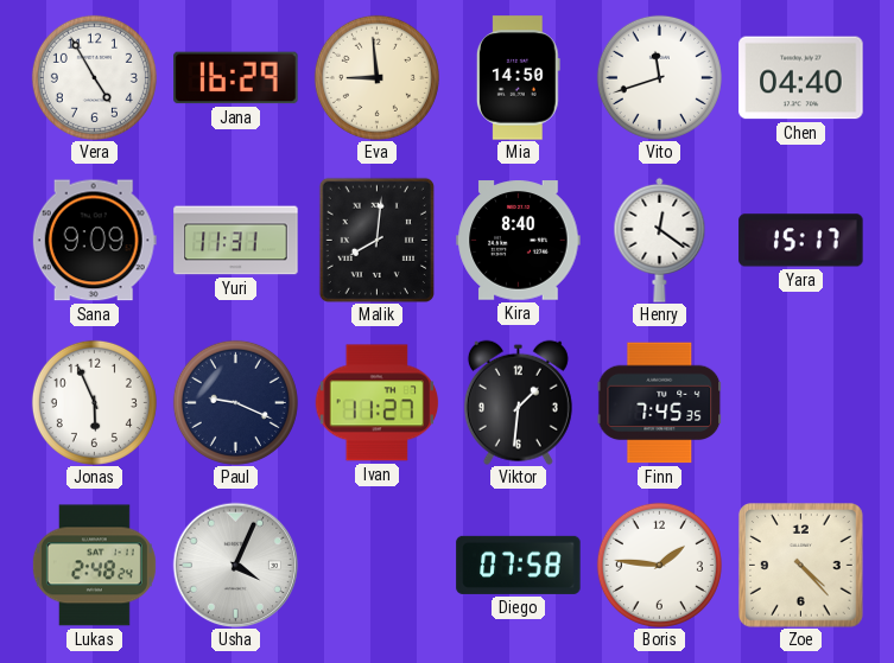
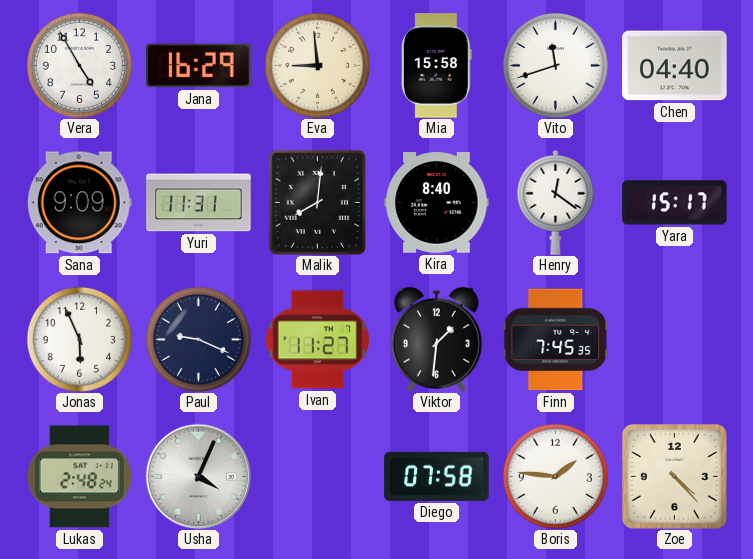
Mia: 14:50 -> 15:58 (436, 66)
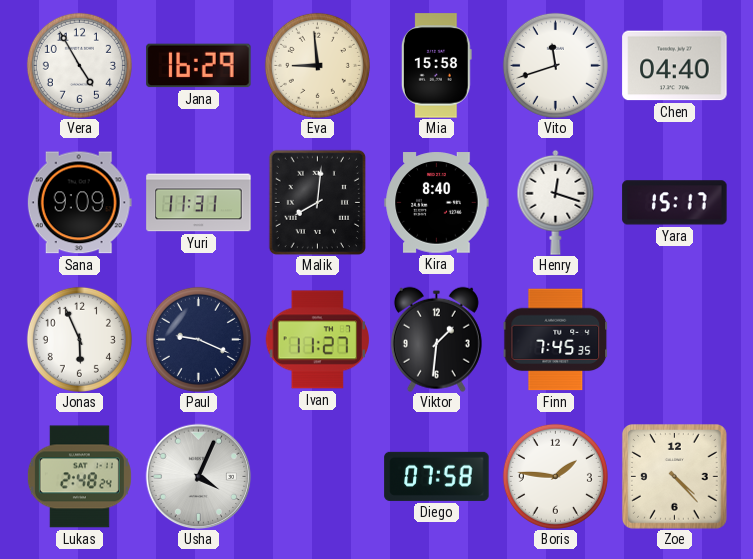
Henry: 12:21 -> 12:18 (556, 202)
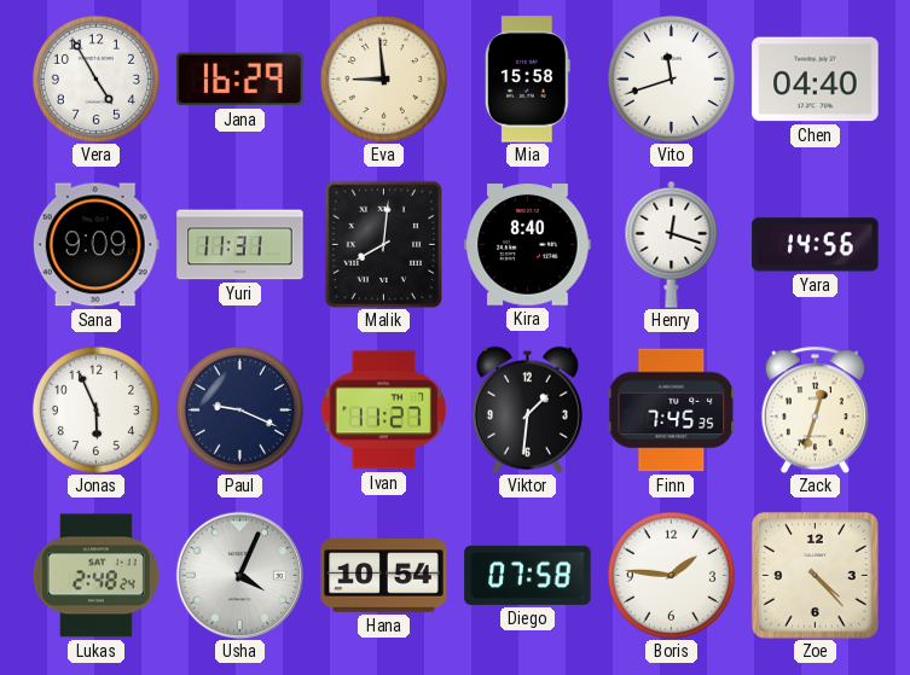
Yara: 15:17 -> 14:56 (816, 245)
Zack: none -> 12:33 (815, 409)
Hana: none -> 10:54 (384, 576)
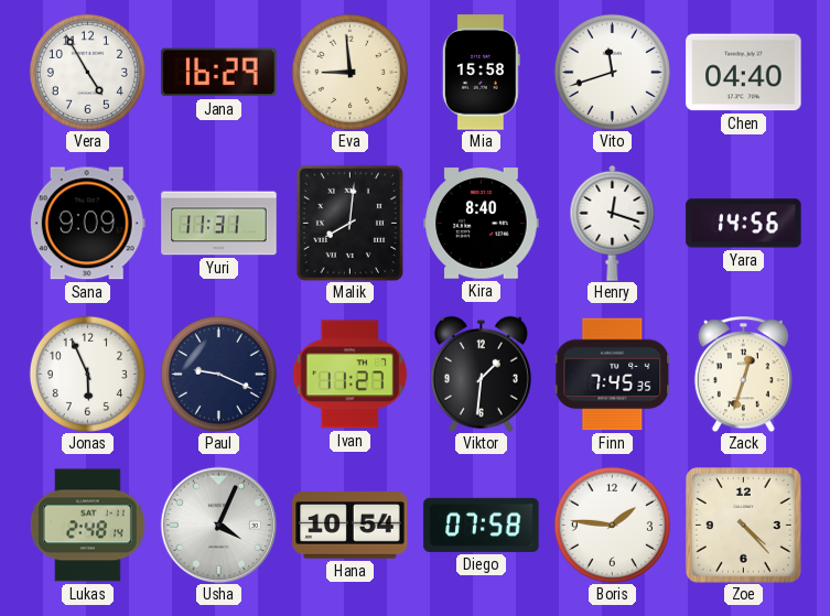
Lukas: 2:48:24 -> 2:48:14 (87, 526)
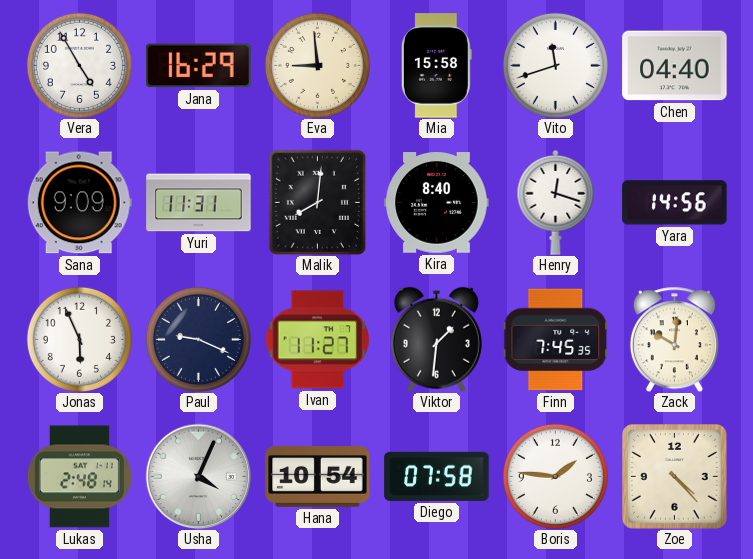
Zack: 12:33 -> 10:01 (674, 339)
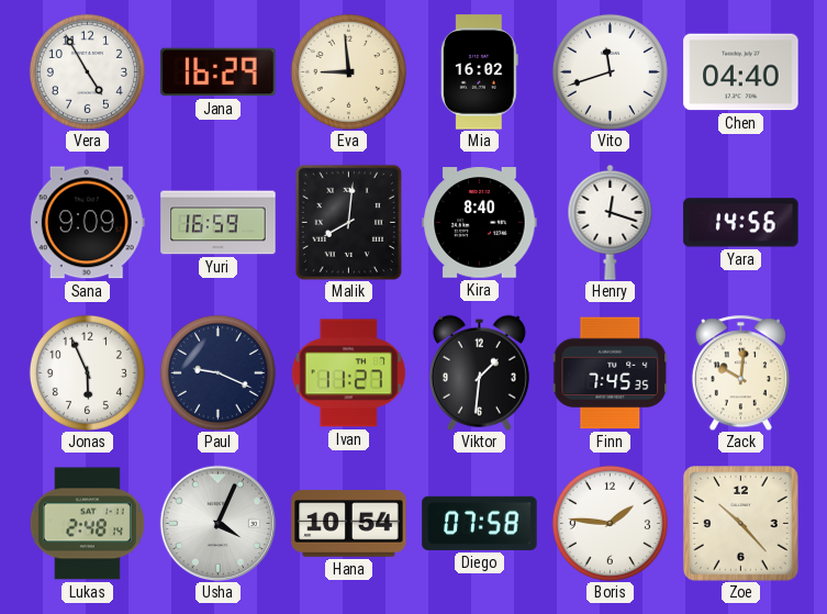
Mia: 15:58 -> 16:02 (479, 72)
Yuri: 11:31 -> 16:59 (219, 223)
Zoe: 4:23 -> 10:23 (741, 524)
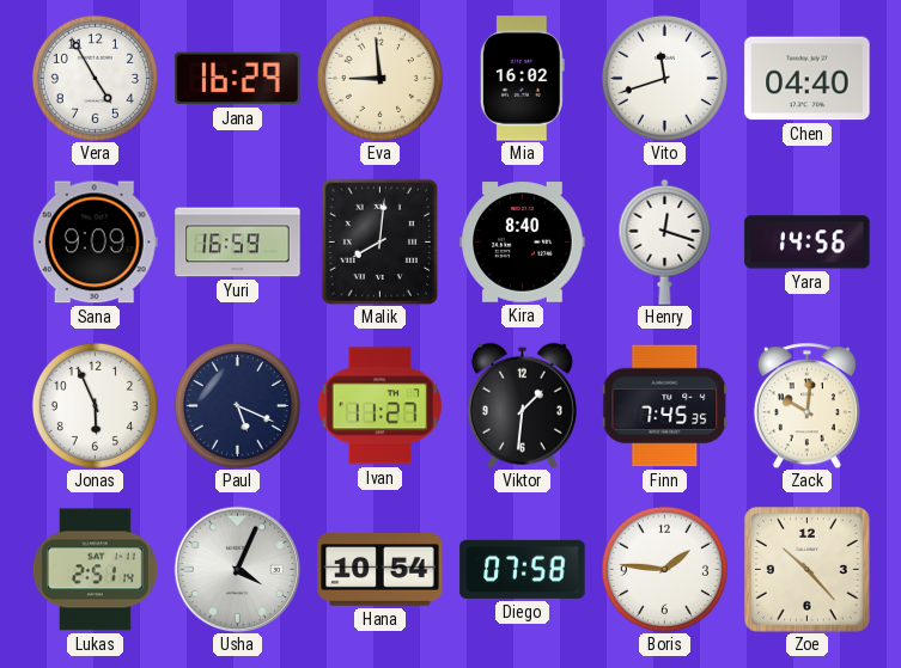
Paul: 9:19 -> 5:19 (237, 405)
Lukas: 2:48 -> 2:51 (95, 570)
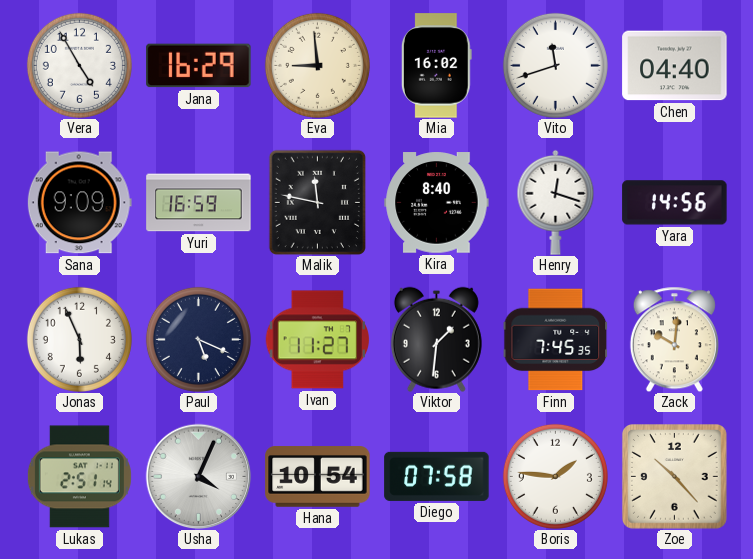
Malik: 8:01 -> 11:47 (317, 202)
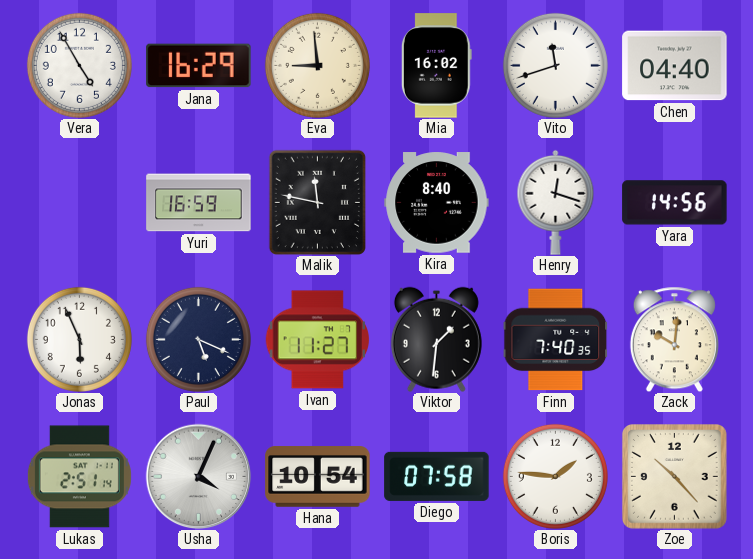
Sana: 9:09 -> none (79, 203)
Finn: 7:45 -> 7:40 (555, 340)
